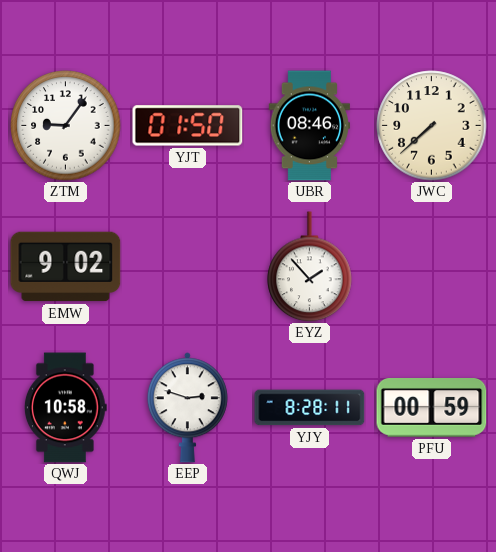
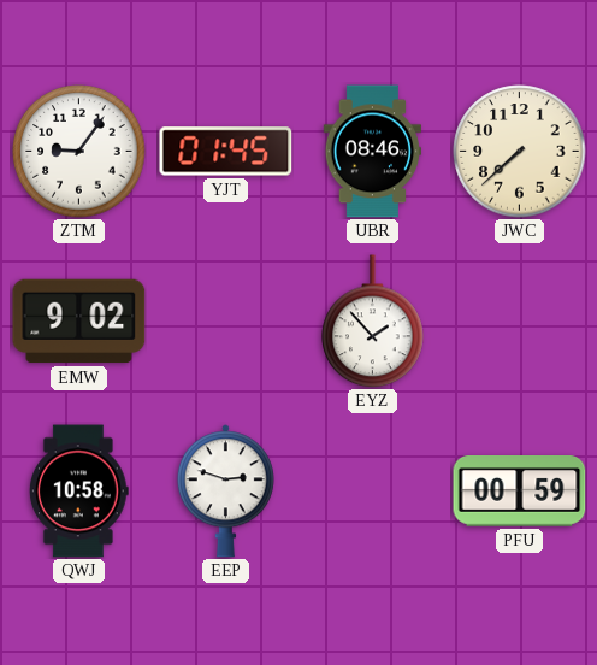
YJT: 01:50 -> 01:45 (226, 152)
YJY: 8:28 -> none (310, 408)
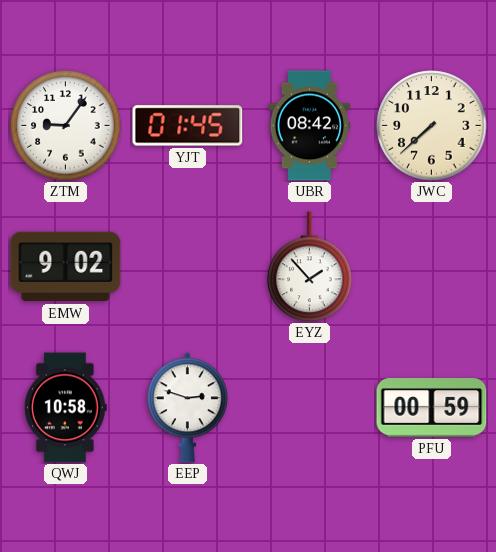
UBR: 08:46 -> 08:42 (310, 126)
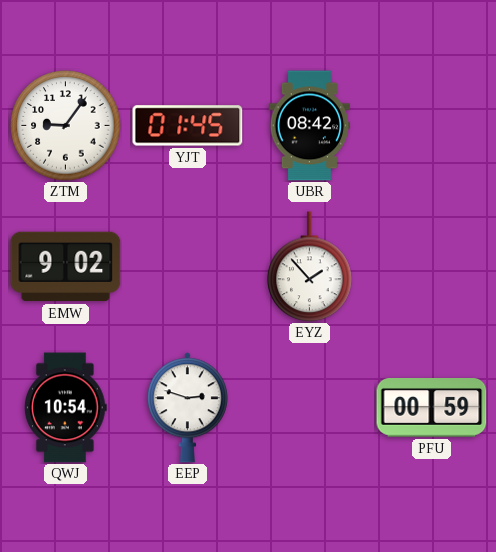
JWC: 7:38 -> none (432, 126)
QWJ: 10:58 -> 10:54 (66, 408)
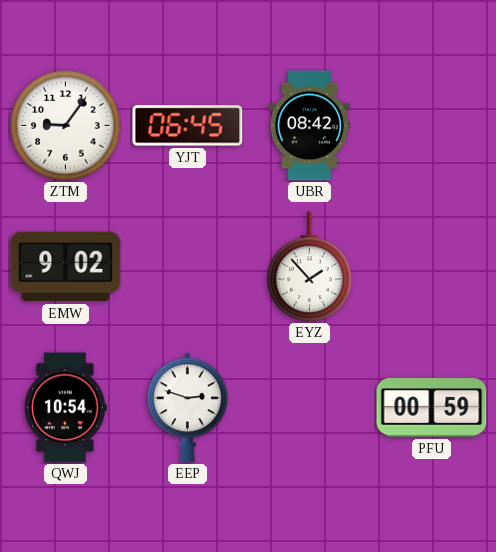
YJT: 01:45 -> 06:45 (188, 126)
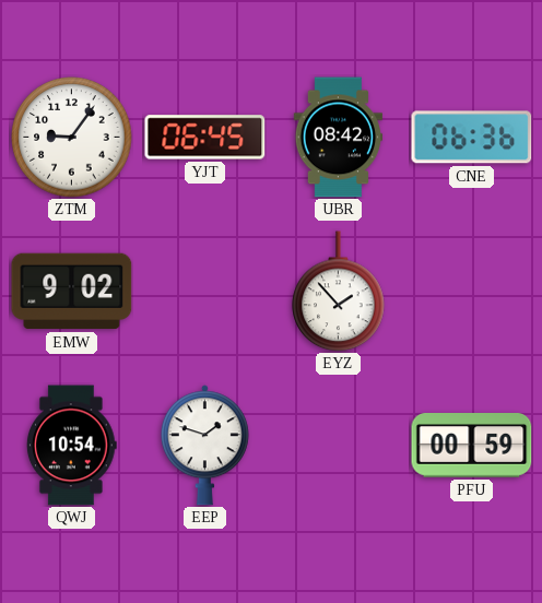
CNE: none -> 06:36 (472, 138)
EEP: 2:48 -> 1:48 (204, 446)
